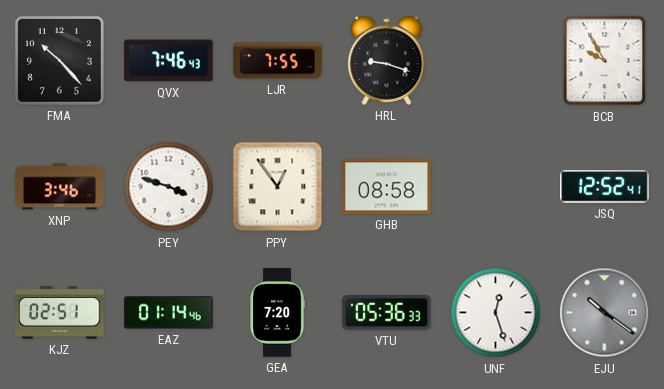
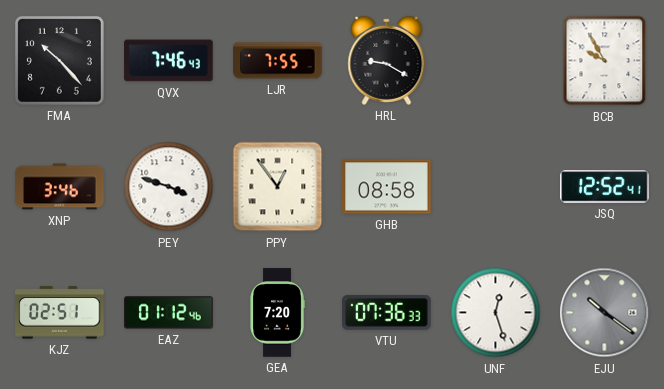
HRL: 9:18 -> 9:20 (387, 60)
EAZ: 01:14 -> 01:12 (169, 313)
VTU: 05:36 -> 07:36 (387, 313)
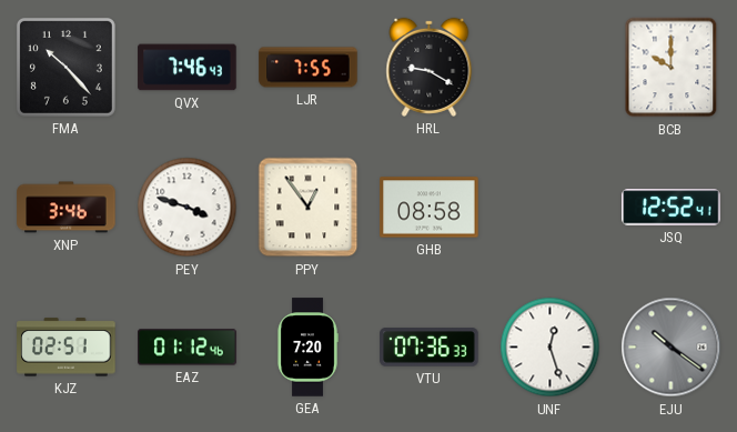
BCB: 9:55 -> 10:00 (672, 68)
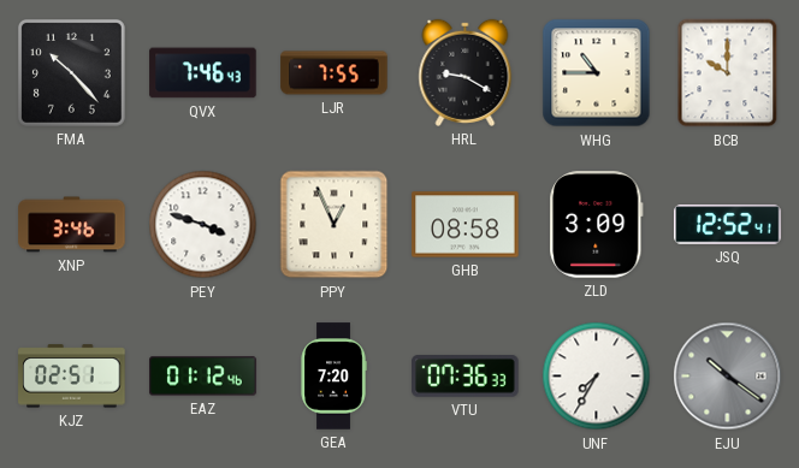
WHG: none -> 10:45 (597, 73)
PPY: 12:54 -> 12:56 (335, 225)
ZLD: none -> 3:09 (597, 225)
UNF: 12:27 -> 7:35 (597, 377)
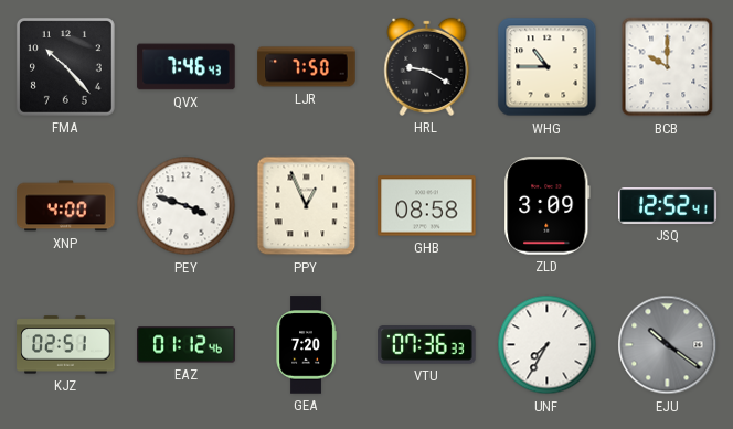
LJR: 7:55 -> 7:50 (307, 67)
XNP: 3:46 -> 4:00 (66, 206)
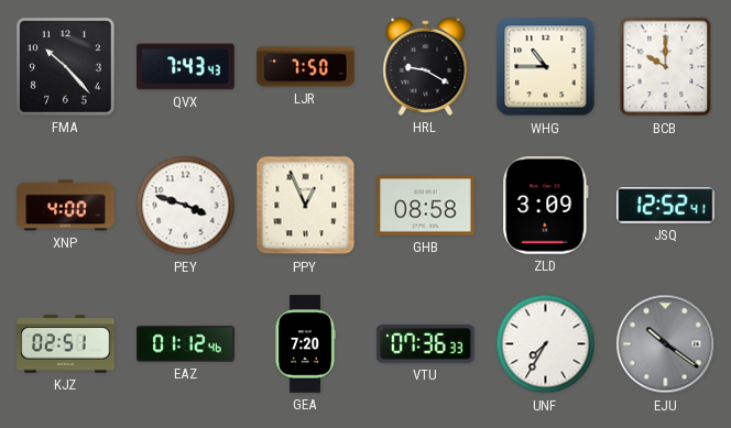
QVX: 7:46 -> 7:43 (186, 67)
